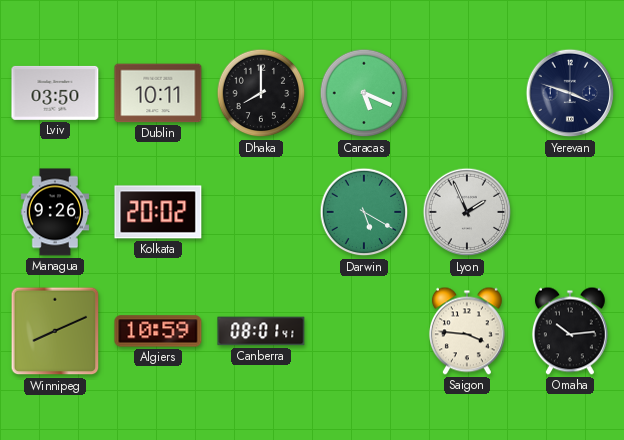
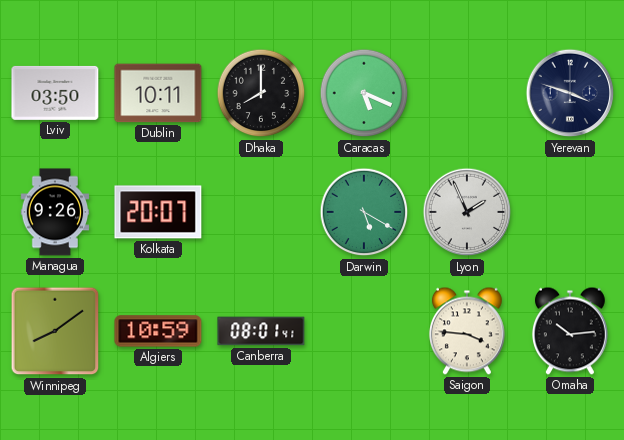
Kolkata: 20:02 -> 20:07 (158, 212)
Winnipeg: 8:11 -> 8:09 (55, 331)
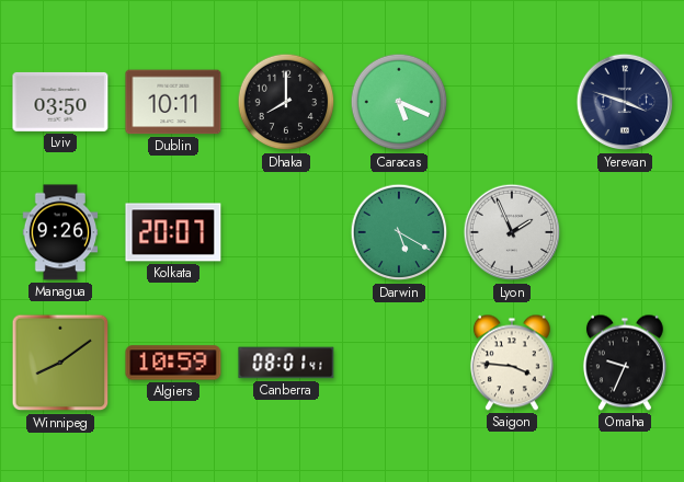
Omaha: 10:14 -> 9:34 (625, 363)
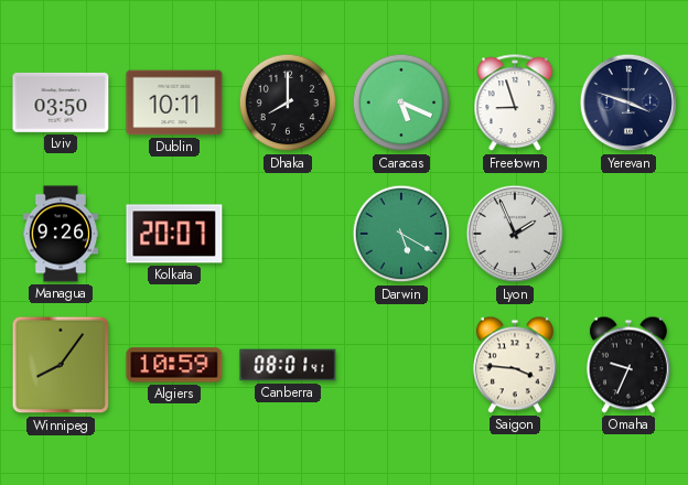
Freetown: none -> 8:57 (515, 104)
Winnipeg: 8:09 -> 8:06 (61, 365)
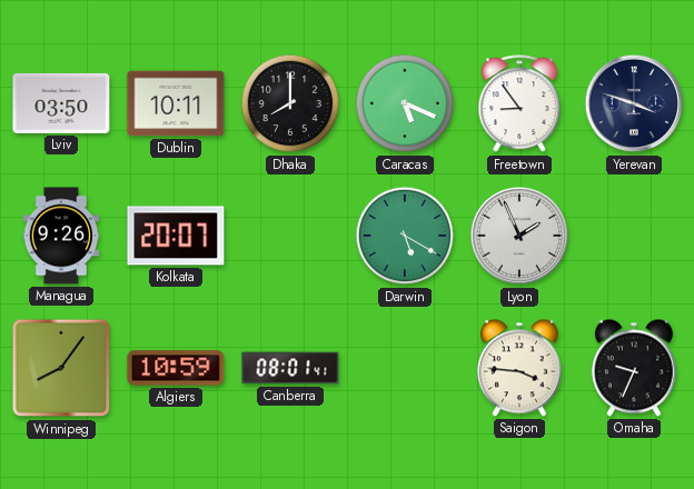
Freetown: 8:57 -> 8:54 (519, 104)
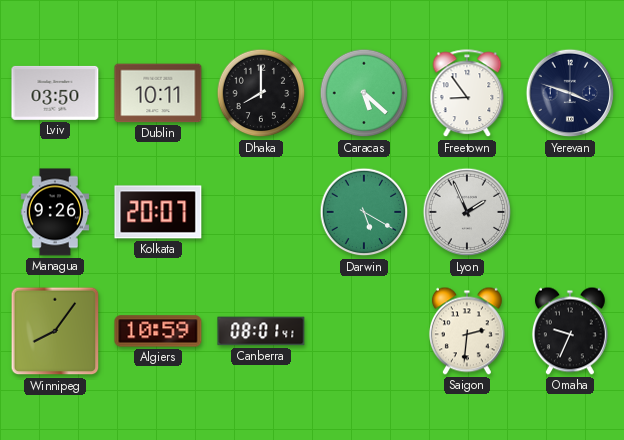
Caracas: 5:19 -> 5:22 (364, 93)
Saigon: 3:46 -> 2:31 (467, 331)
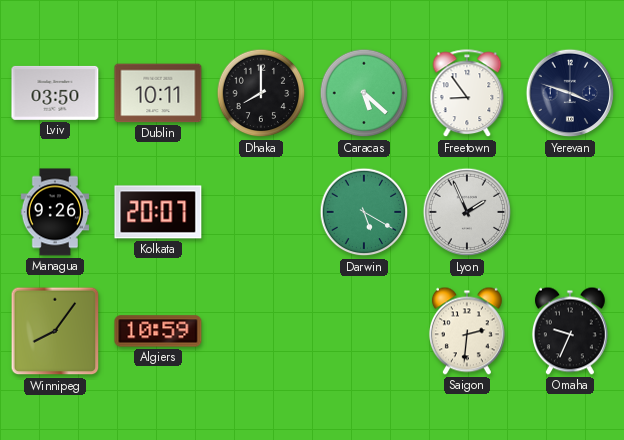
Canberra: 08:01 -> none (261, 331)
